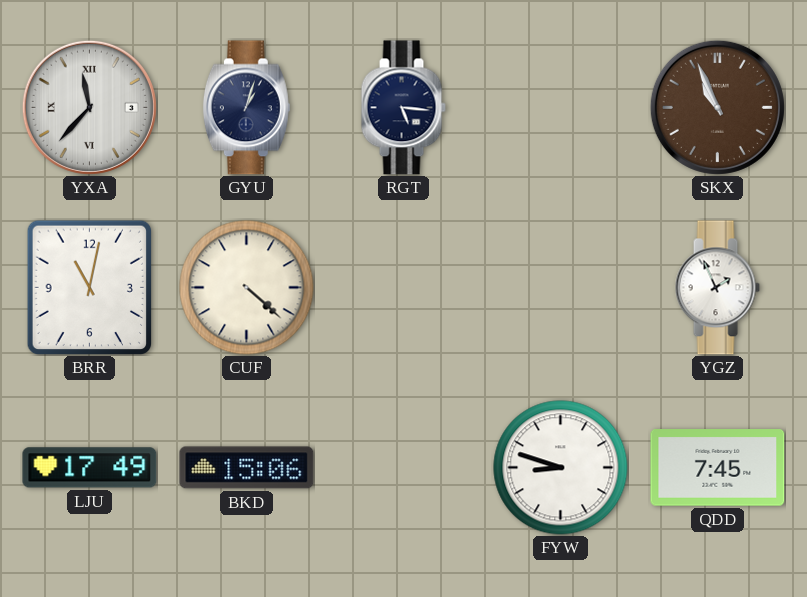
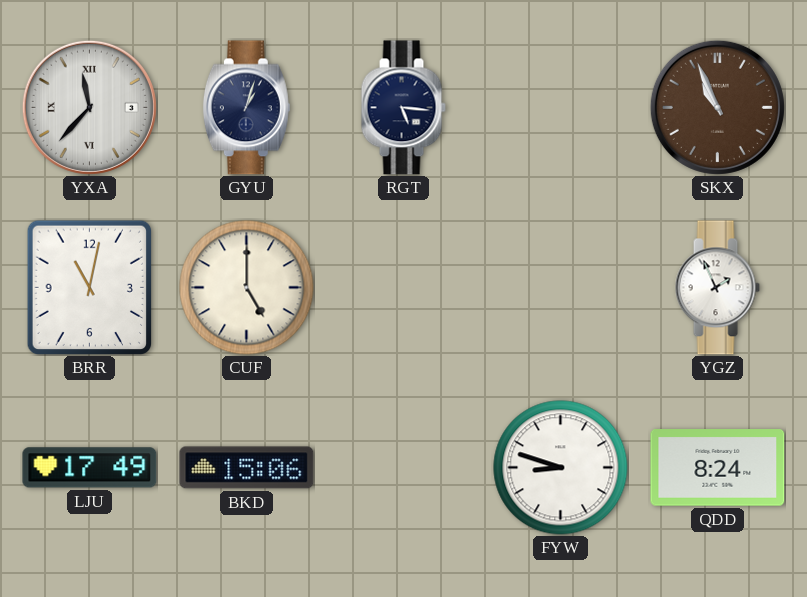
CUF: 4:22 -> 5:00 (247, 288)
QDD: 7:45 -> 8:24 (718, 468)
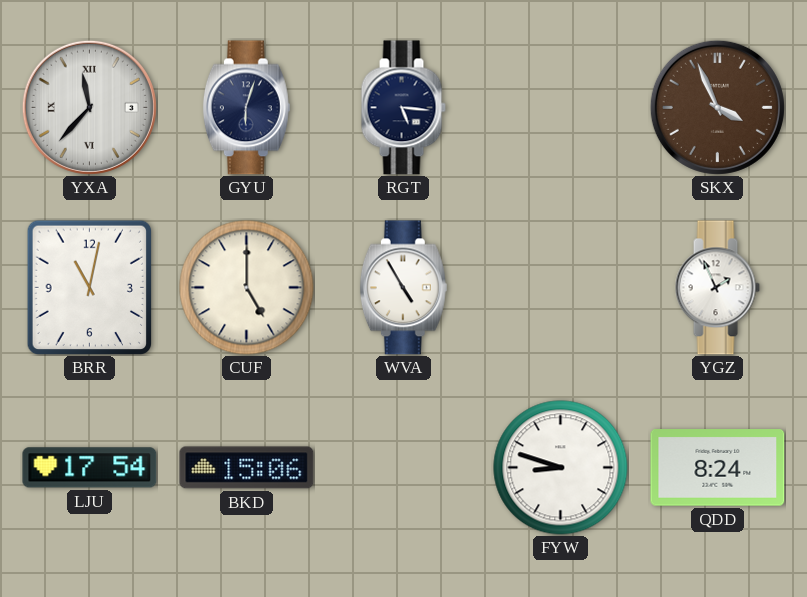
GYU: 1:03 -> 6:03 (246, 108)
SKX: 10:56 -> 3:56 (717, 107)
WVA: none -> 4:55 (403, 288)
LJU: 17:49 -> 17:54 (90, 468)
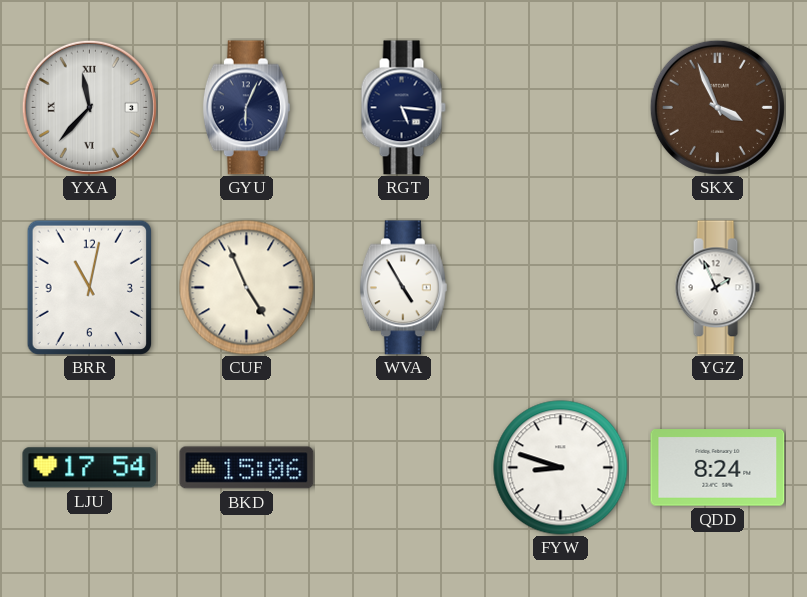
GYU: 6:03 -> 6:04 (246, 108)
CUF: 5:00 -> 4:56 (247, 288)
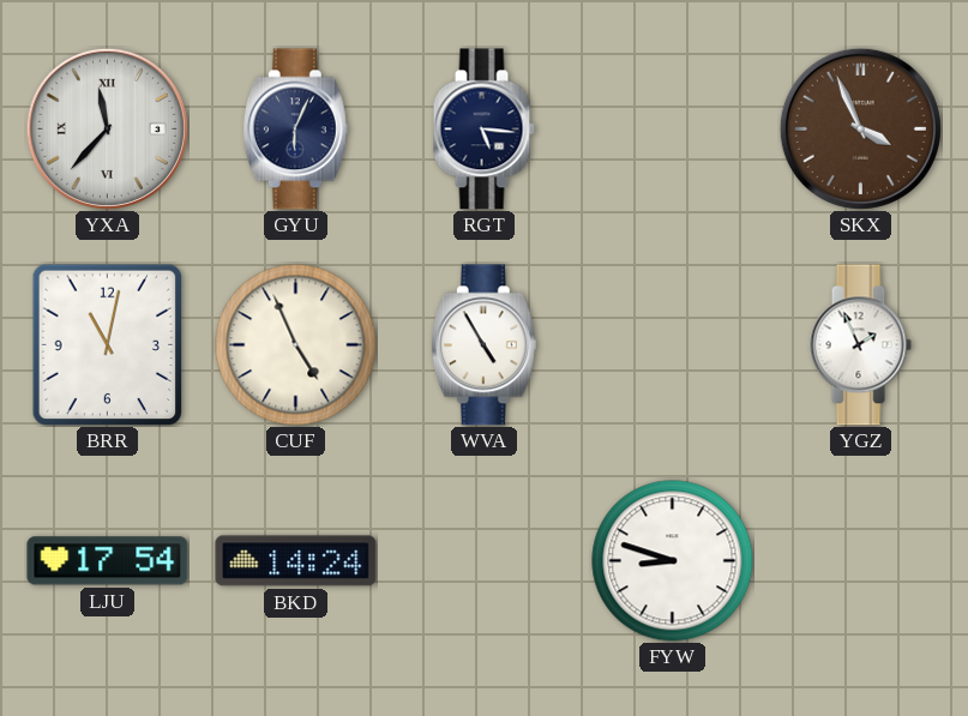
BKD: 15:06 -> 14:24 (296, 561)
QDD: 8:24 -> none (718, 468)
